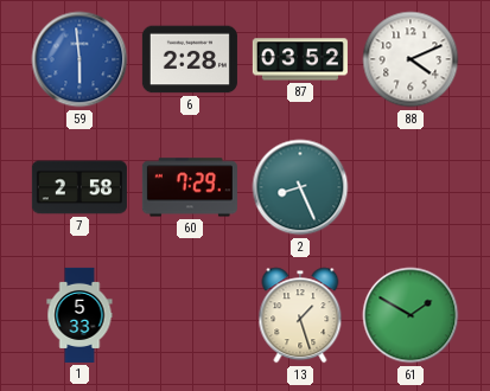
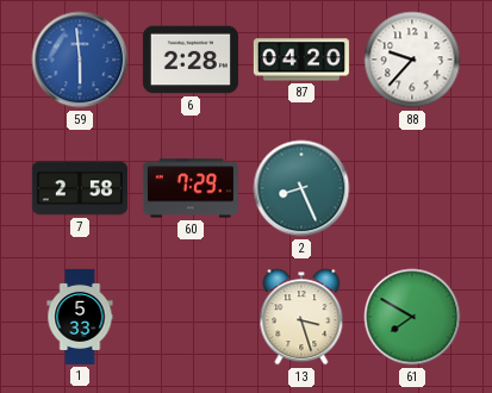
87: 03:52 -> 04:20 (301, 60)
88: 4:11 -> 9:37 (412, 60)
13: 1:27 -> 3:27 (301, 317)
61: 1:50 -> 7:50 (412, 317)
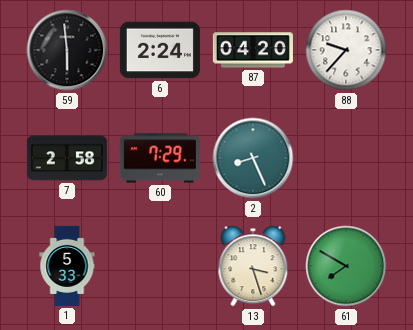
59 dial: blue -> black (67, 50)
6: 2:28 -> 2:24 (160, 50)
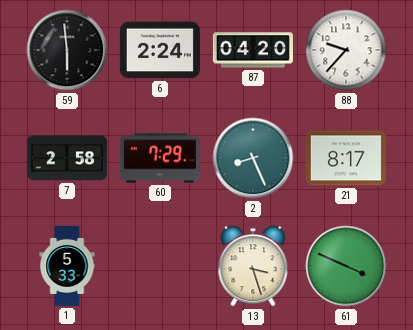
21: none -> 8:17 (346, 158)
61: 7:50 -> 3:49 (346, 266)
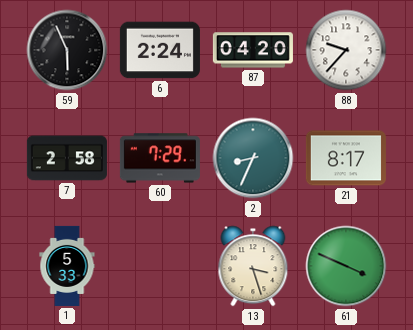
59: 5:59 -> 5:56 (67, 50)
2: 8:26 -> 8:34 (253, 158)
